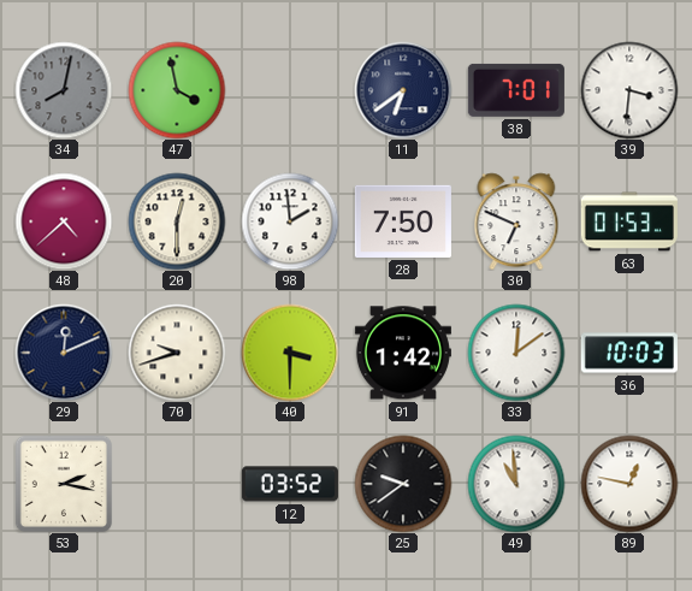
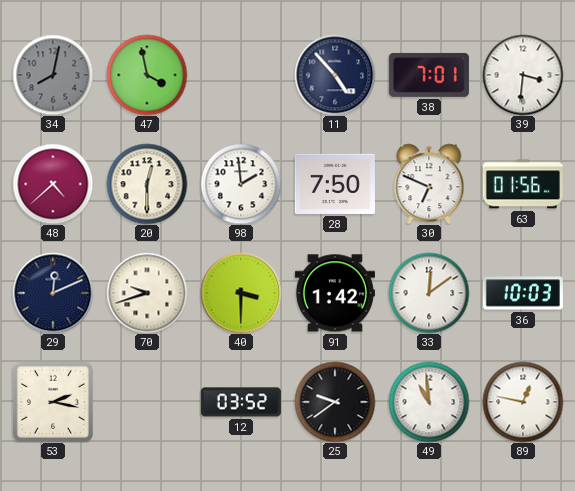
11: 6:39 -> 4:53 (335, 75)
63: 01:53 -> 01:56 (523, 184)
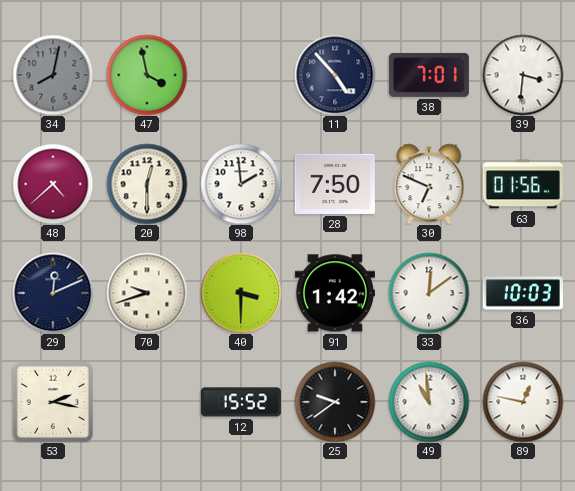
12: 03:52 -> 15:52 (241, 402)
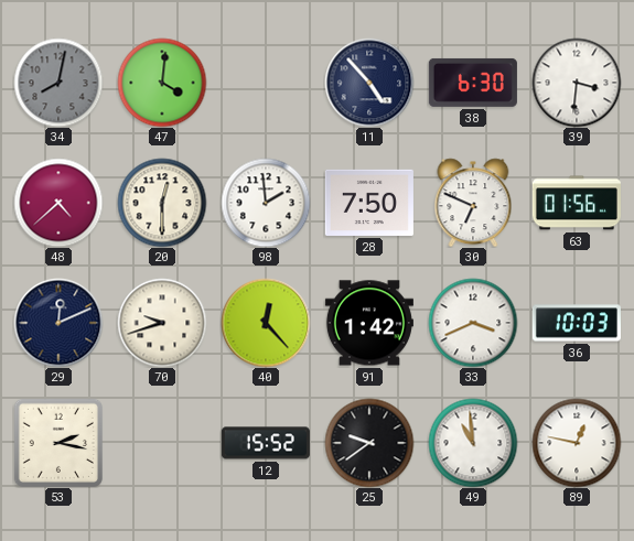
47: 3:58 -> 4:01 (162, 83)
38: 7:01 -> 6:30 (473, 83)
40: 3:30 -> 12:23 (266, 323)
33: 12:09 -> 3:41 (473, 323)
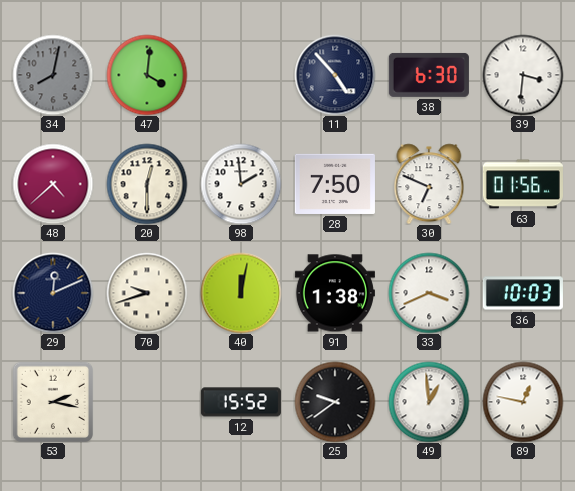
40: 12:23 -> 12:02 (241, 293)
91: 1:42 -> 1:38 (335, 293)
49: 10:59 -> 12:59 (429, 402)
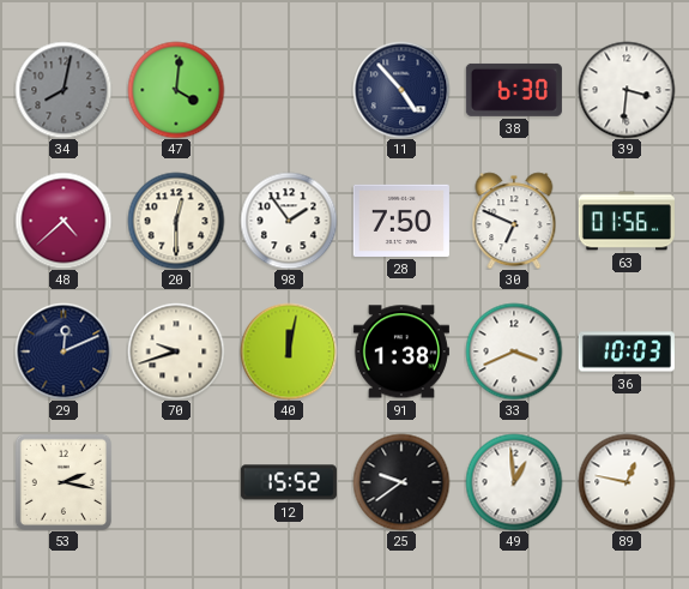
98: 1:59 -> 1:54 (289, 221)
